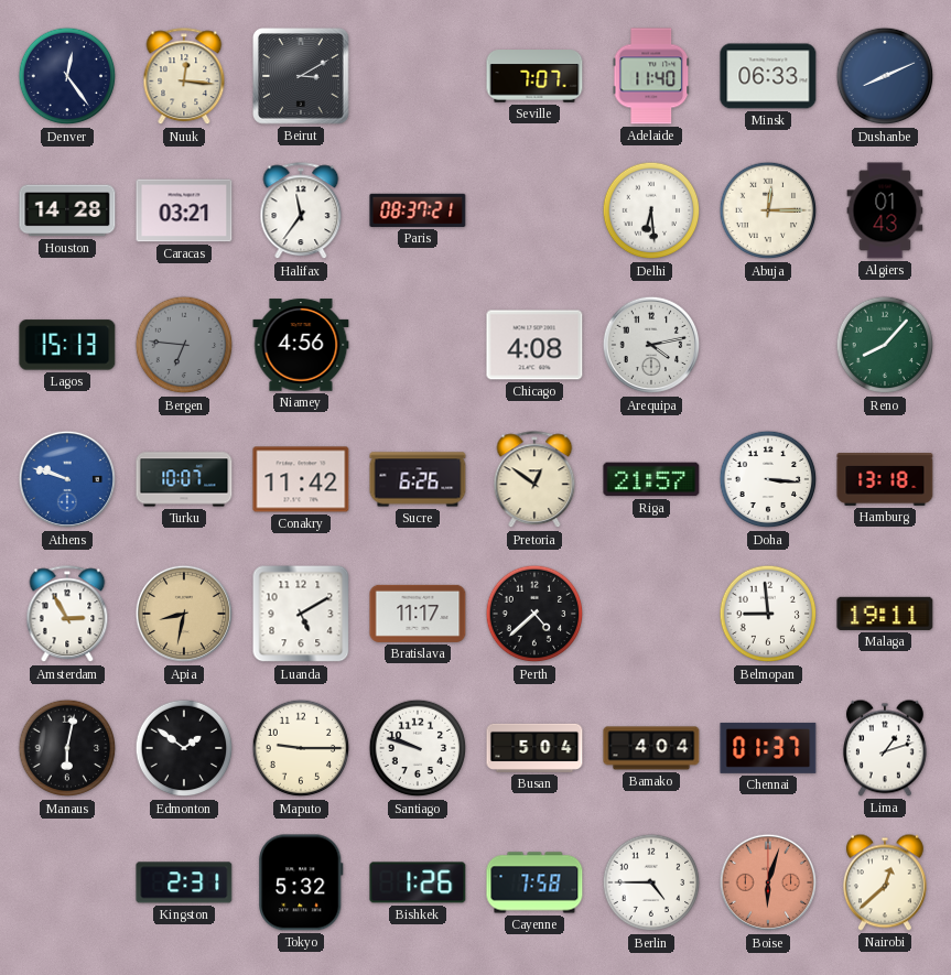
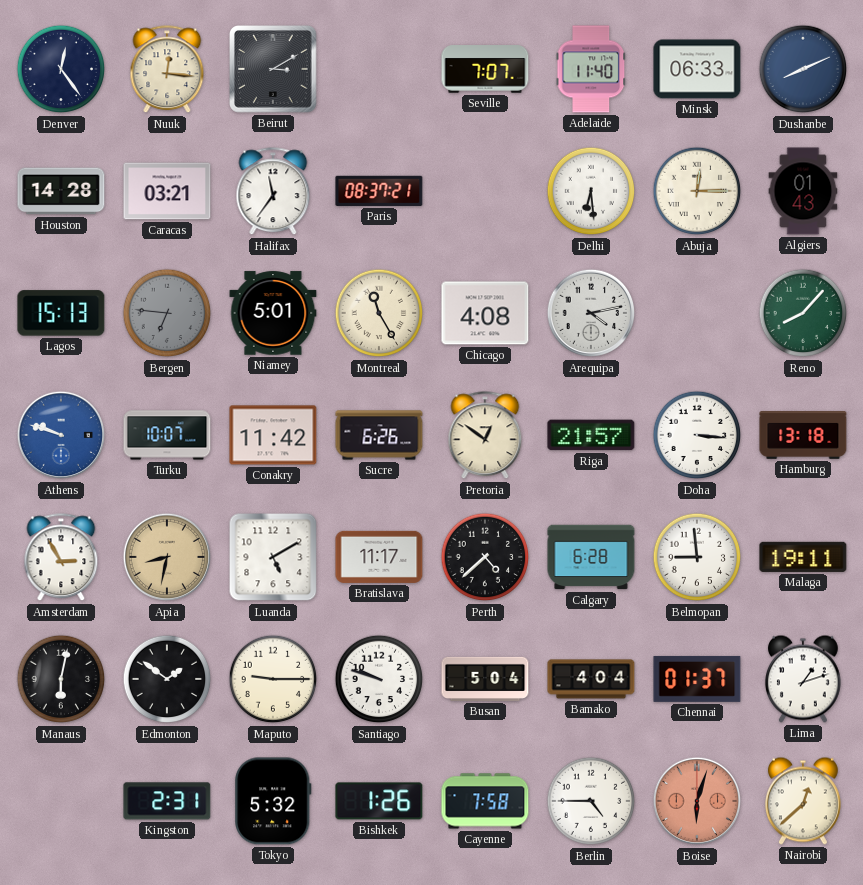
Niamey: 4:56 -> 5:01 (273, 313)
Montreal: none -> 11:25 (379, 313)
Calgary: none -> 6:28 (591, 557)
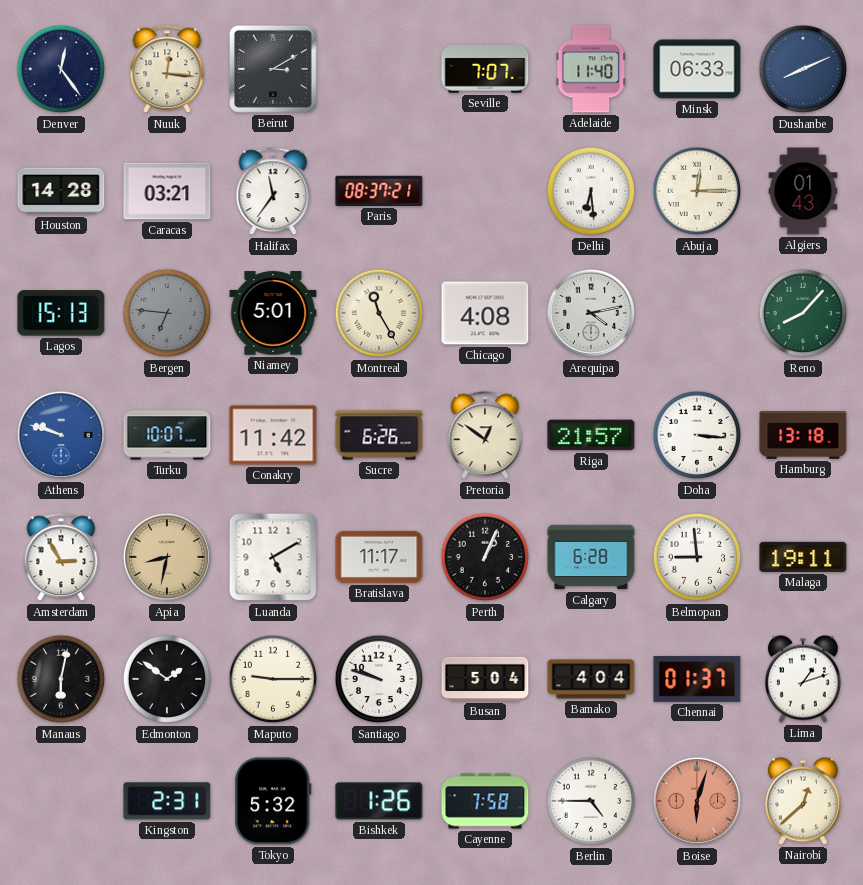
Perth: 4:38 -> 1:04 (485, 557)
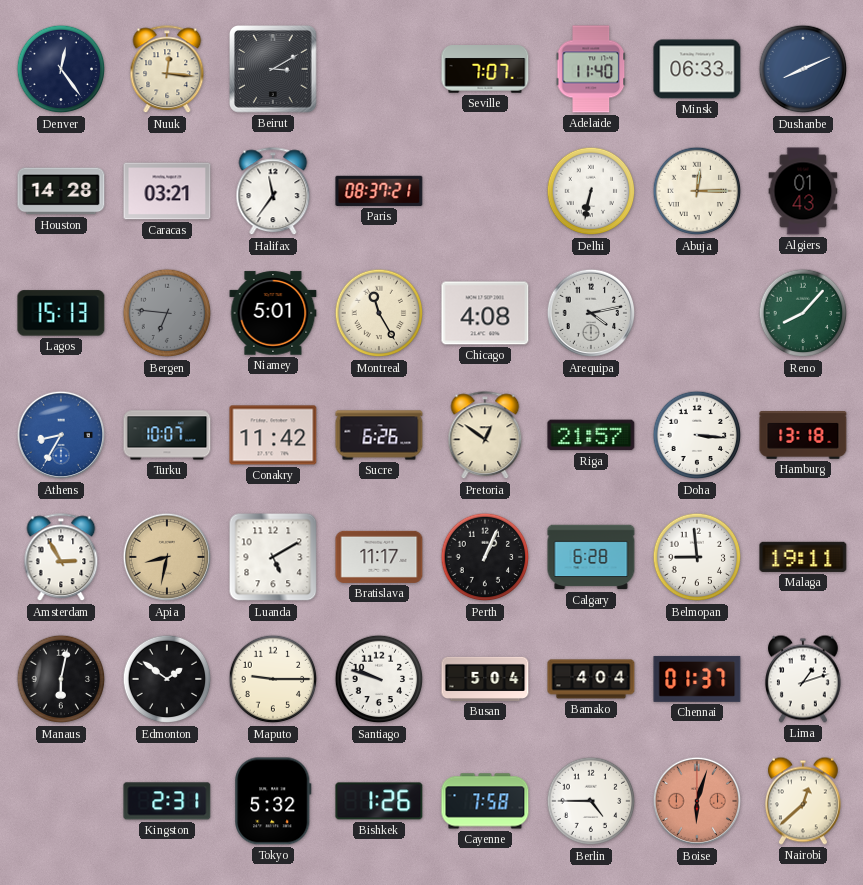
Delhi: 6:29 -> 6:32 (591, 191)
Athens: 9:48 -> 8:35 (61, 435)
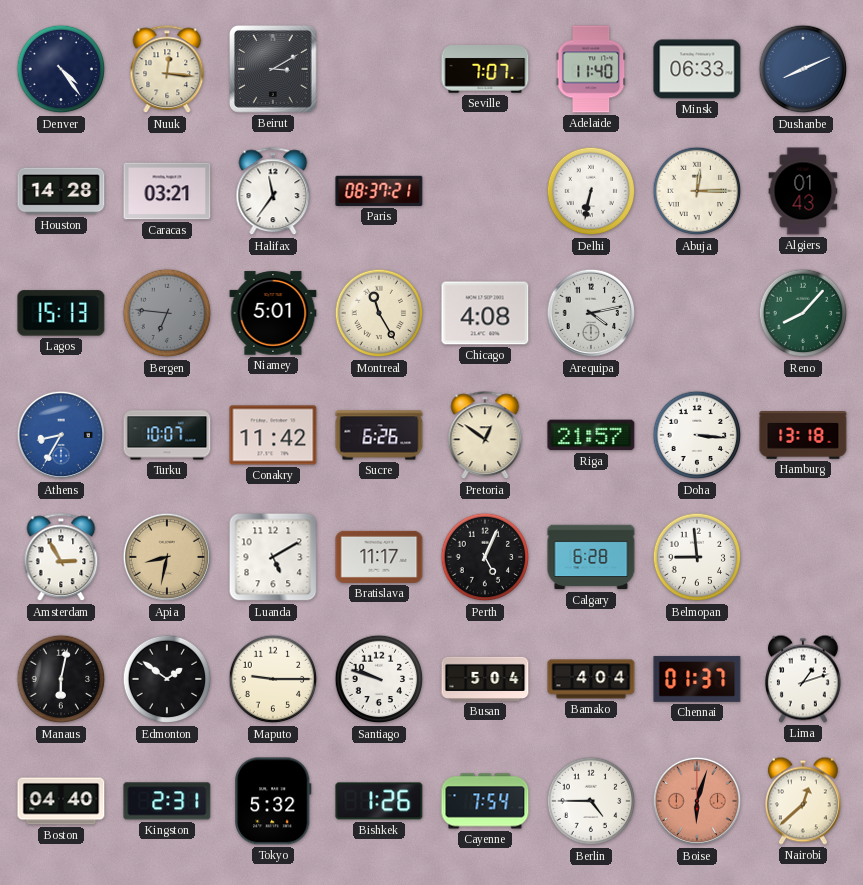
Denver: 12:24 -> 4:24 (61, 69)
Perth: 1:04 -> 5:04 (485, 557)
Malaga: 19:11 -> none (803, 557)
Boston: none -> 04:40 (61, 801)
Cayenne: 7:58 -> 7:54 (485, 801)
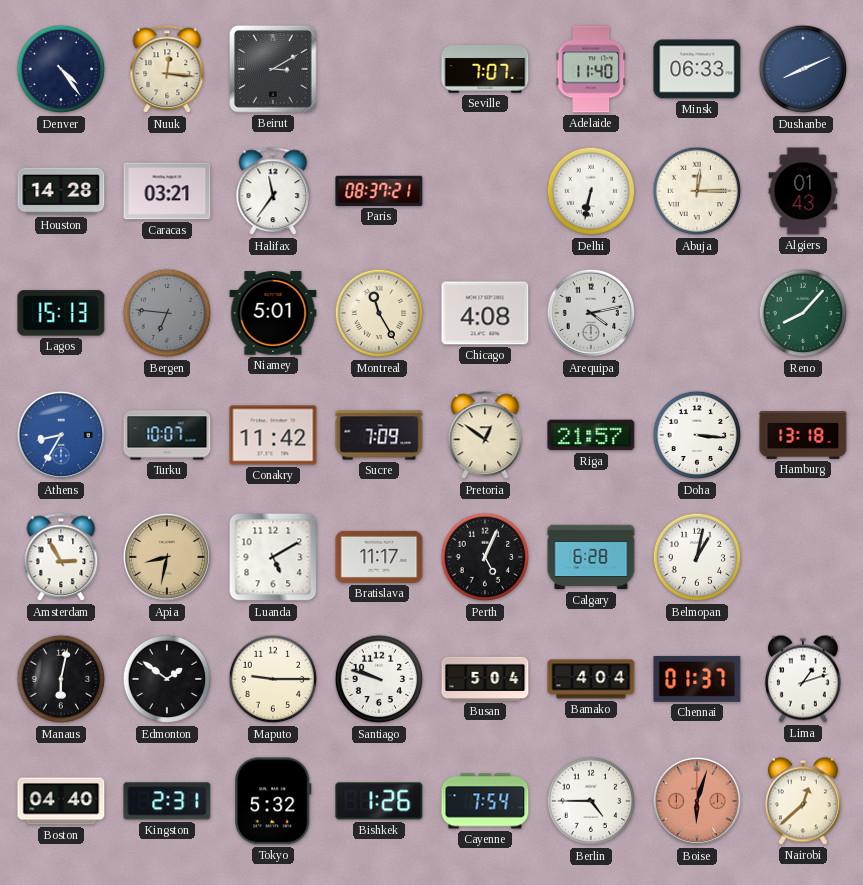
Sucre: 6:26 -> 7:09 (379, 435)
Belmopan: 8:59 -> 1:02 (697, 557)
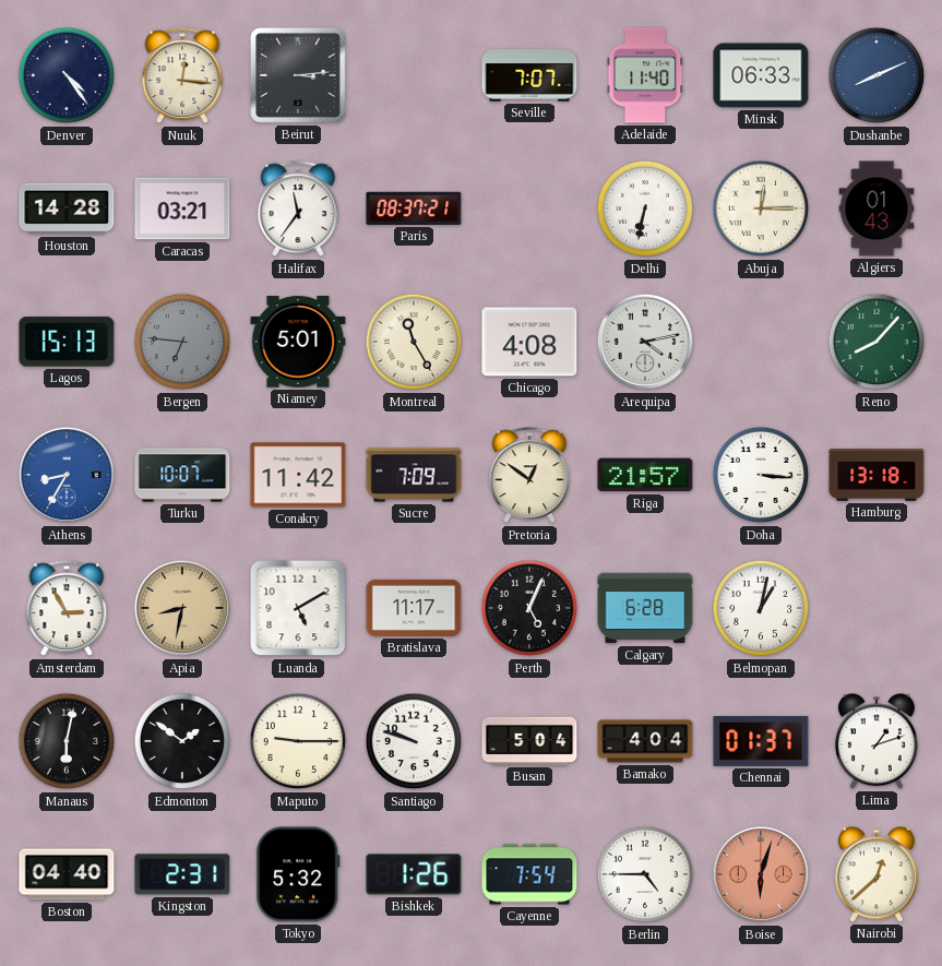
Beirut: 3:10 -> 3:14 (299, 76)
